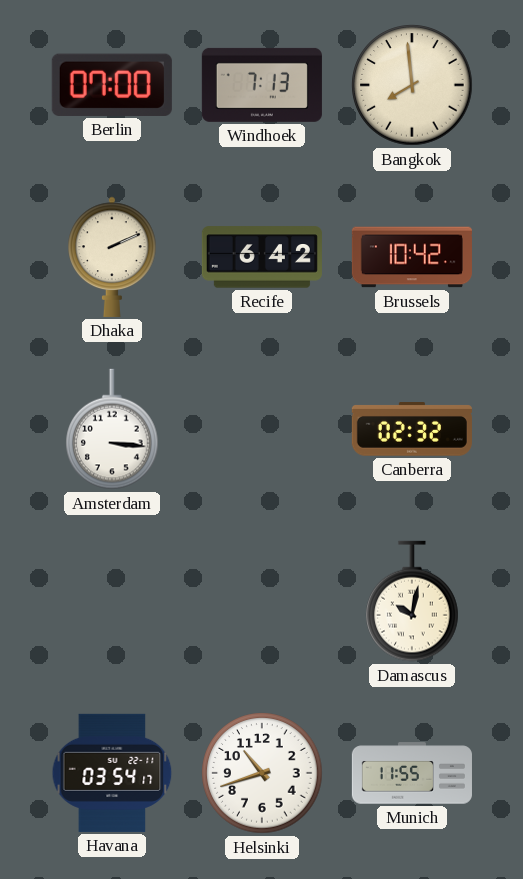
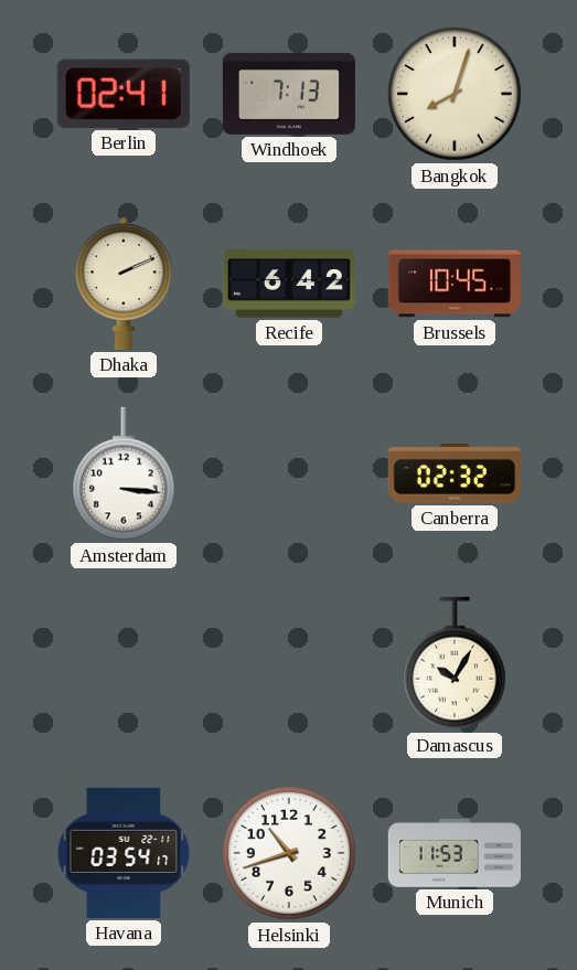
Berlin: 07:00 -> 02:41 (124, 94)
Bangkok: 7:59 -> 8:03 (455, 94)
Brussels: 10:42 -> 10:45 (455, 284)
Damascus: 10:02 -> 10:05 (455, 663)
Munich: 11:55 -> 11:53 (455, 853)
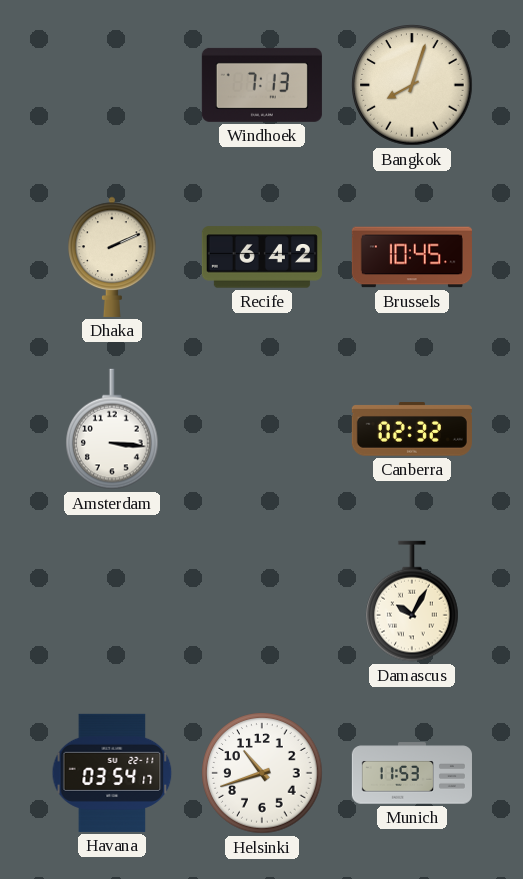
Berlin: 02:41 -> none (124, 94)
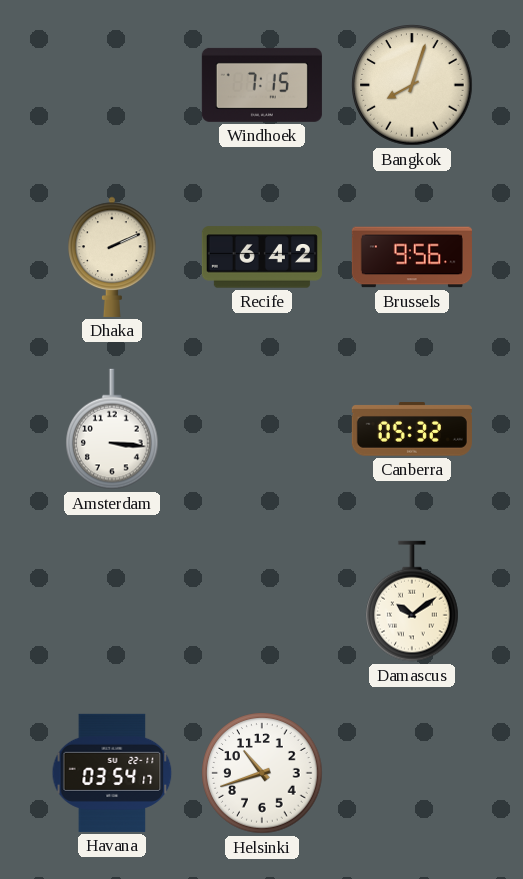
Windhoek: 7:13 -> 7:15 (262, 85)
Brussels: 10:45 -> 9:56 (412, 257)
Canberra: 02:32 -> 05:32 (412, 429)
Damascus: 10:05 -> 10:09 (412, 601)
Munich: 11:53 -> none (412, 773)
